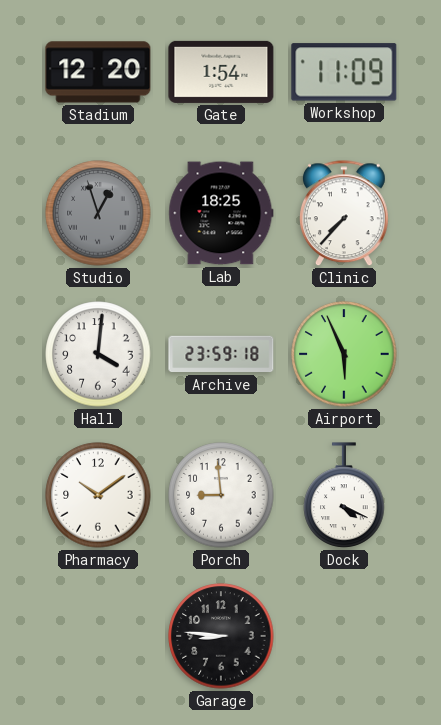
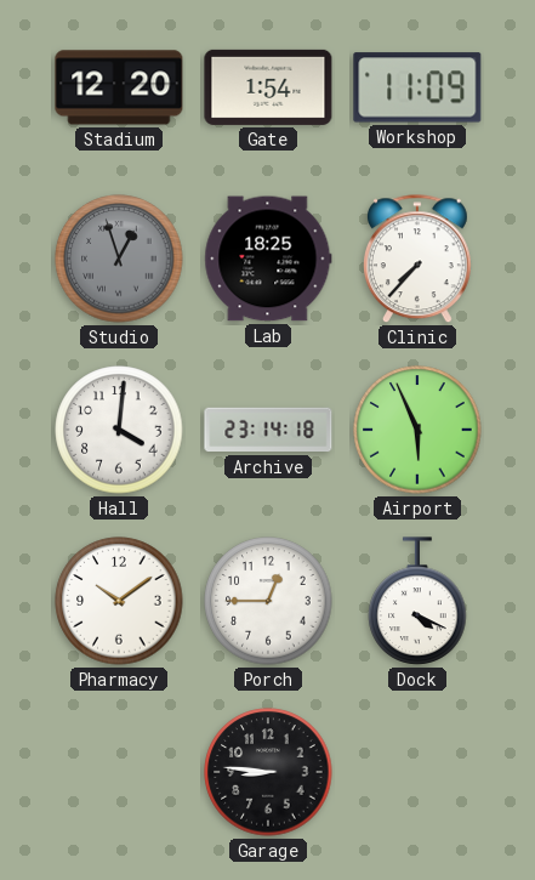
Archive: 23:59 -> 23:14 (268, 430)
Porch: 8:59 -> 12:45 (268, 601)
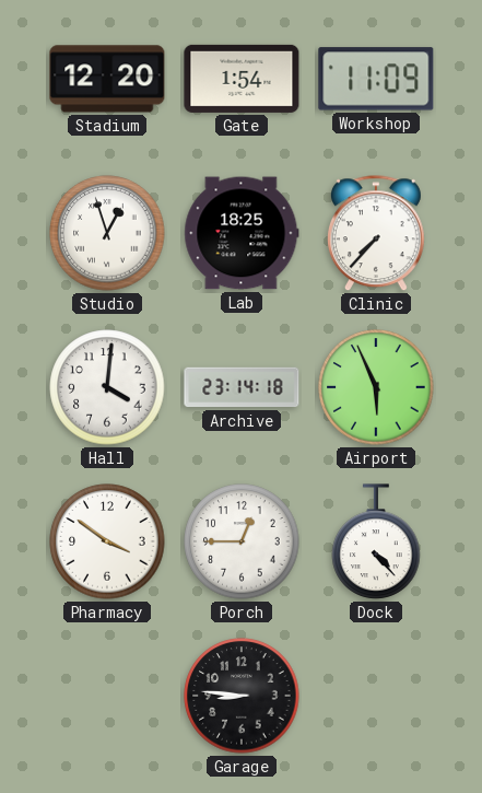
Studio dial: grey -> white (107, 233)
Pharmacy: 10:09 -> 3:51 (107, 541)
Dock: 4:19 -> 4:23 (376, 541)
